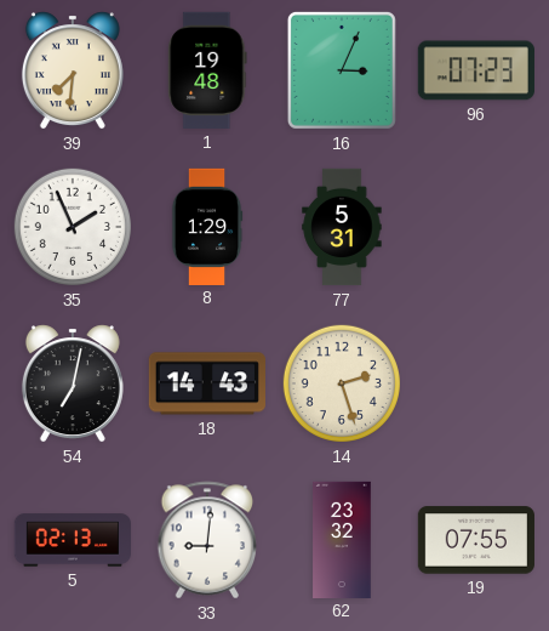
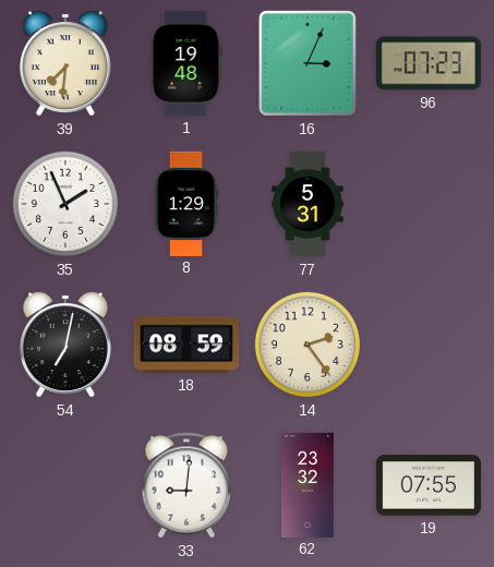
18: 14:43 -> 08:59 (185, 345)
14: 2:27 -> 2:24 (308, 345)
5: 02:13 -> none (72, 540)
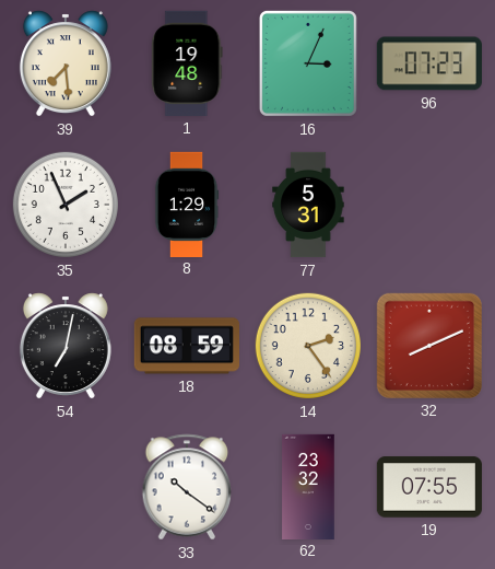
39: 7:31 -> 7:29 (66, 63)
32: none -> 8:11 (429, 346)
33: 9:01 -> 10:21 (187, 487)
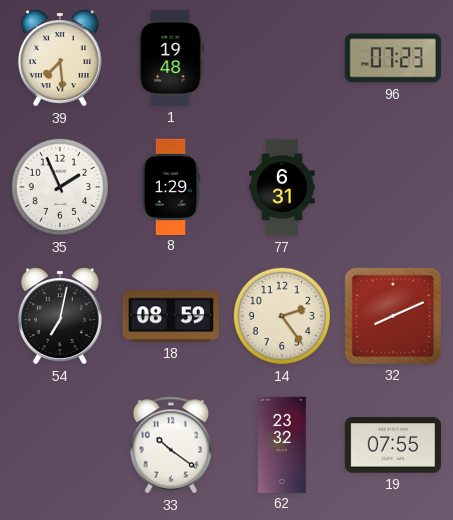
16: 3:04 -> none (308, 63)
77: 5:31 -> 6:31 (282, 187)
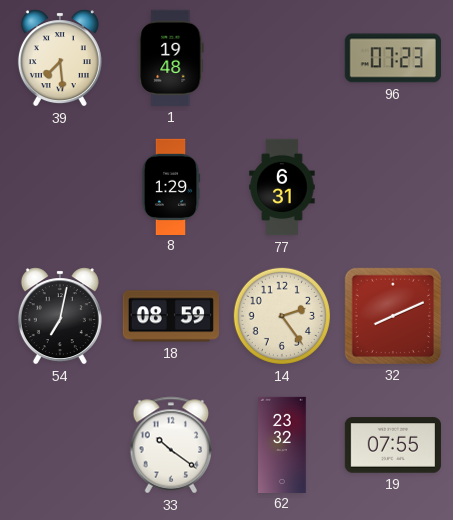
35: 1:56 -> none (60, 187)
